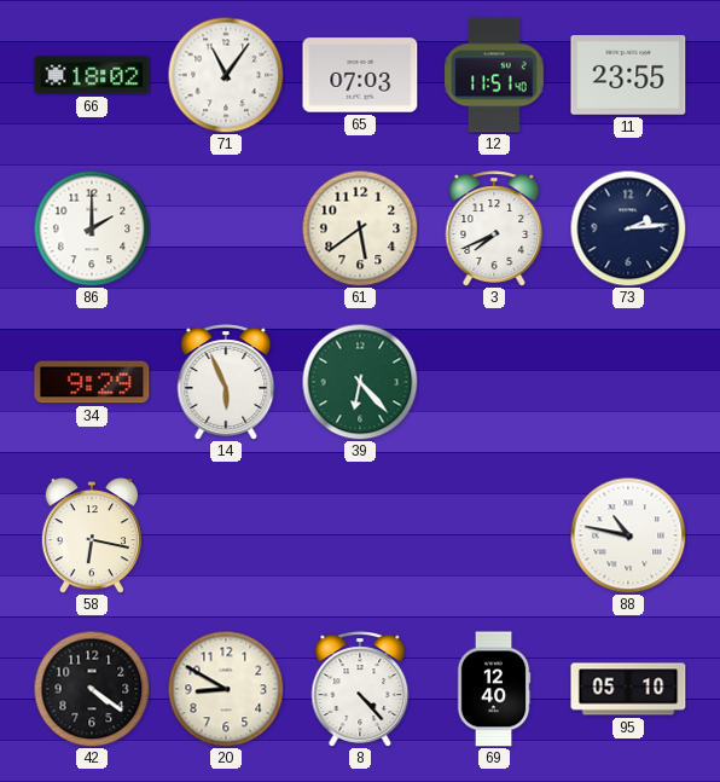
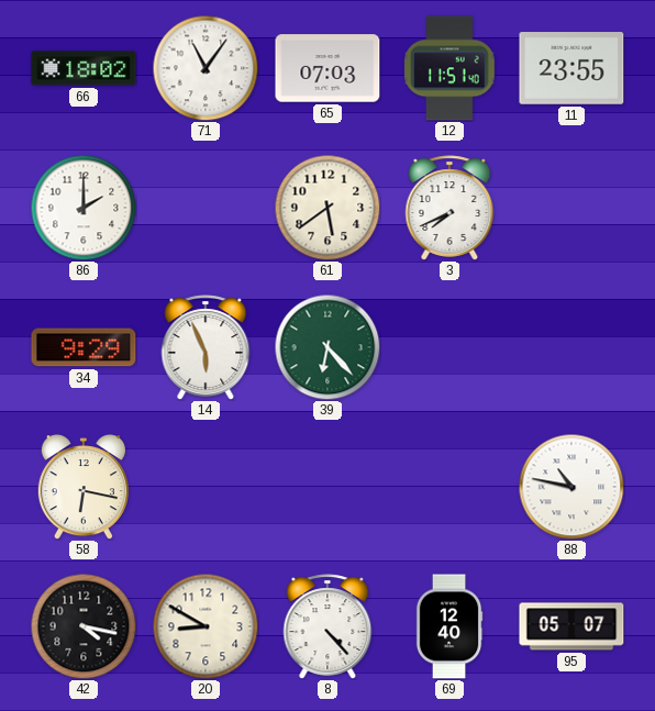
73: 2:14 -> none (628, 228)
42: 4:21 -> 4:17 (84, 626)
95: 05:10 -> 05:07 (571, 626)
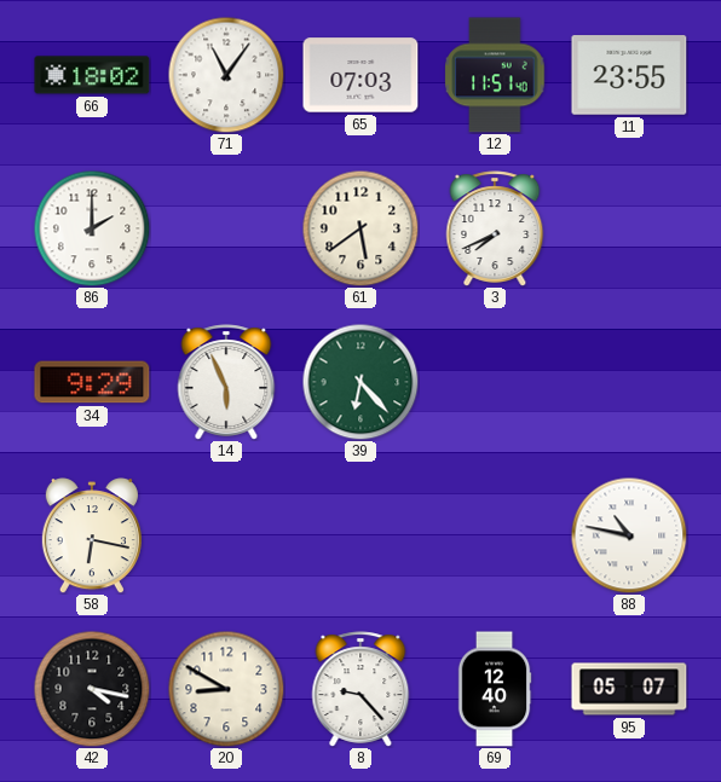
8: 4:23 -> 9:23 (360, 689)
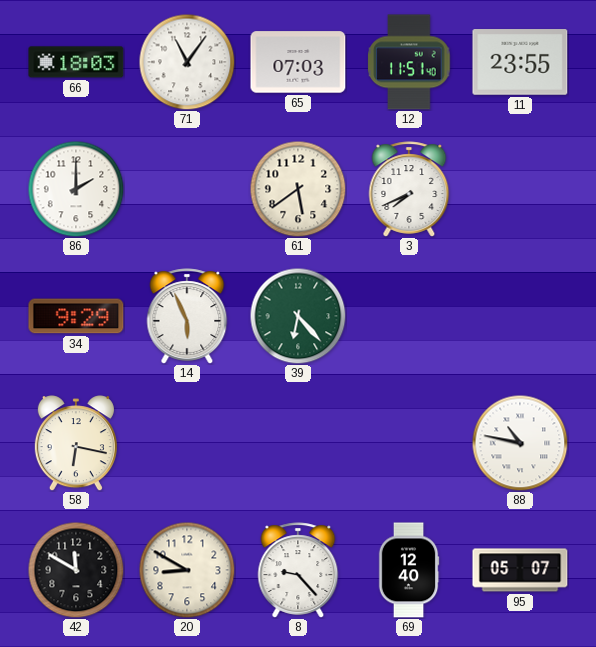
66: 18:02 -> 18:03 (76, 62)
42: 4:17 -> 11:50 (76, 570)
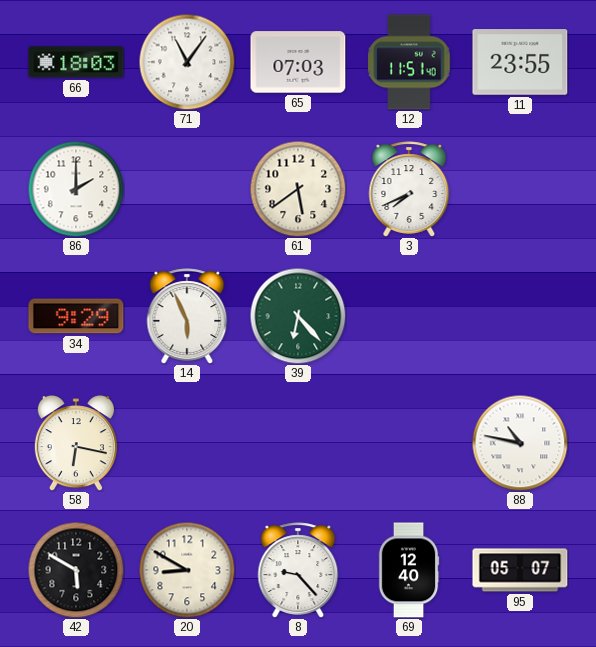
42: 11:50 -> 5:50 (76, 570)
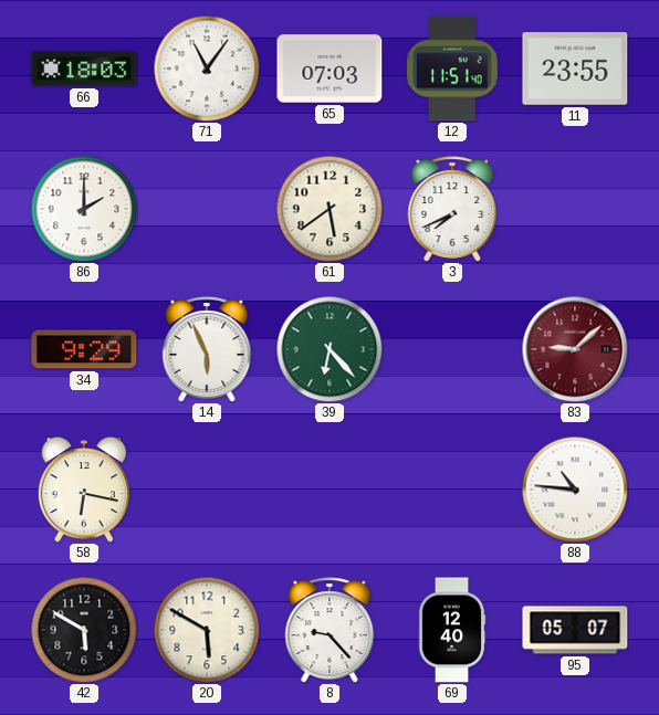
83: none -> 9:08 (575, 349)
88: 10:47 -> 10:46 (575, 490)
20: 8:50 -> 5:50 (207, 630)
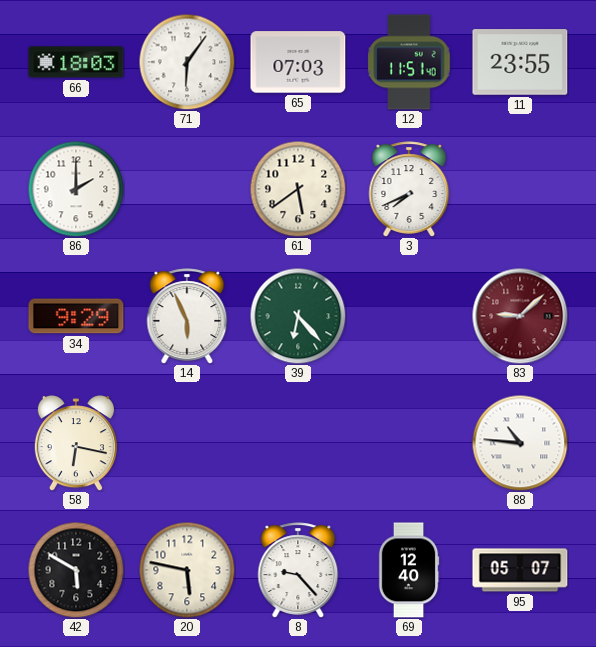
71: 11:06 -> 6:06 (187, 62)
20: 5:50 -> 5:47 (187, 570)
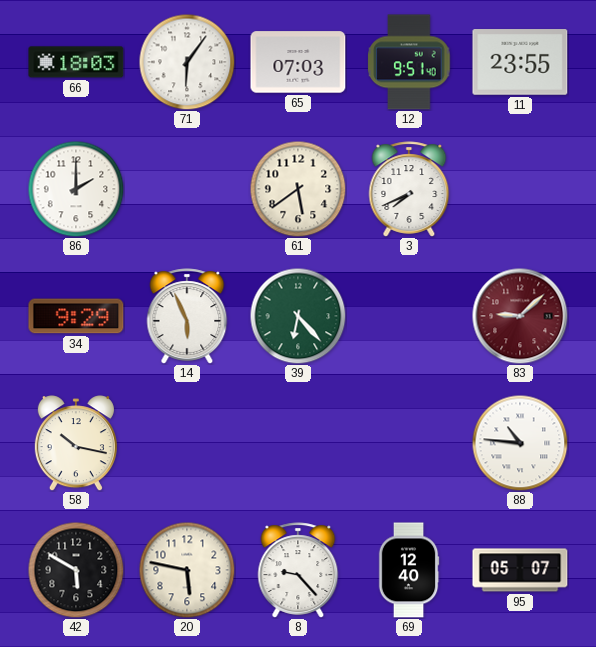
12: 11:51 -> 9:51 (409, 62)
58: 6:17 -> 10:17 (76, 443)
